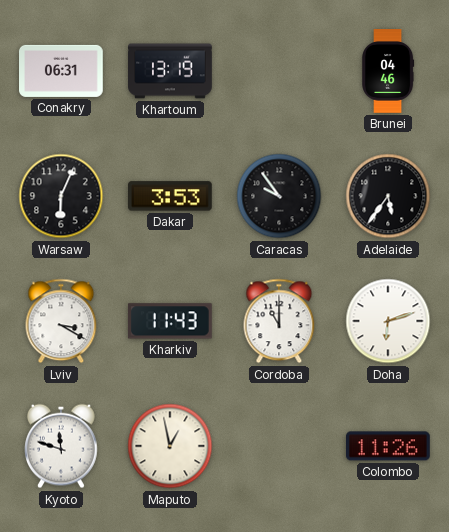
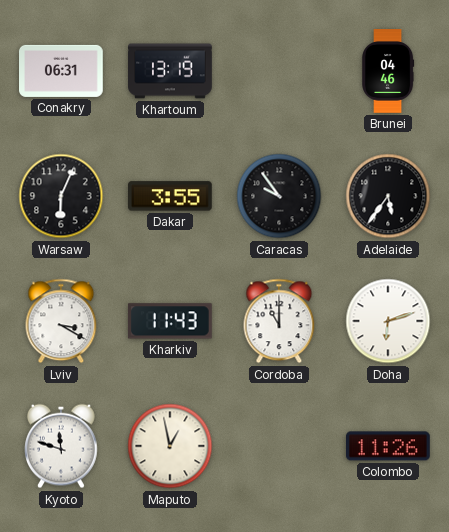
Dakar: 3:53 -> 3:55 (171, 196)
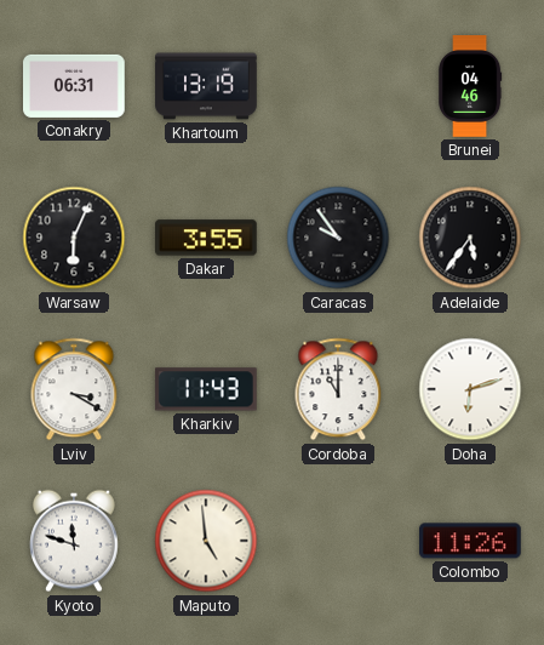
Maputo: 12:58 -> 4:59 (206, 541)
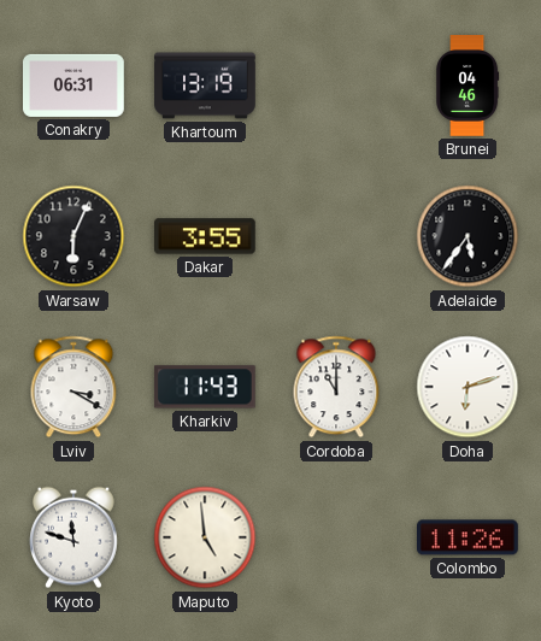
Caracas: 9:54 -> none (338, 238)
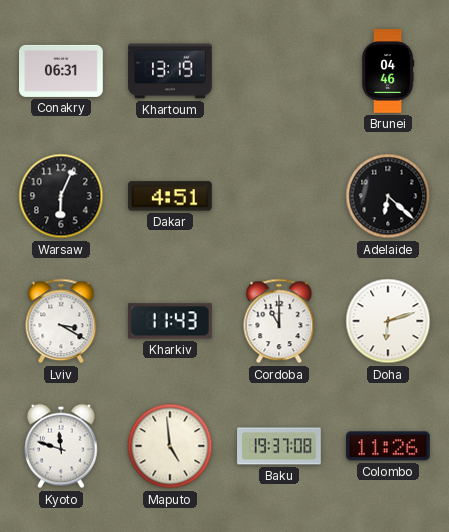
Dakar: 3:55 -> 4:51 (171, 196)
Adelaide: 5:36 -> 6:22 (388, 196)
Baku: none -> 19:37 (279, 446)
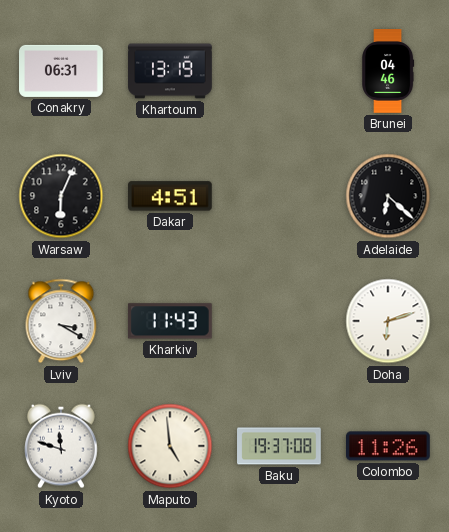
Cordoba: 11:00 -> none (279, 321)
